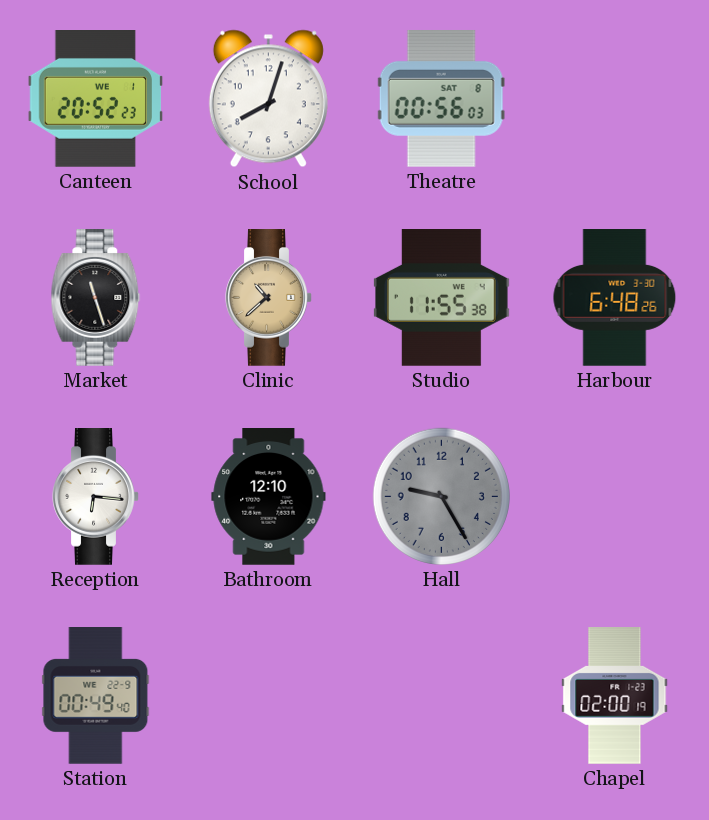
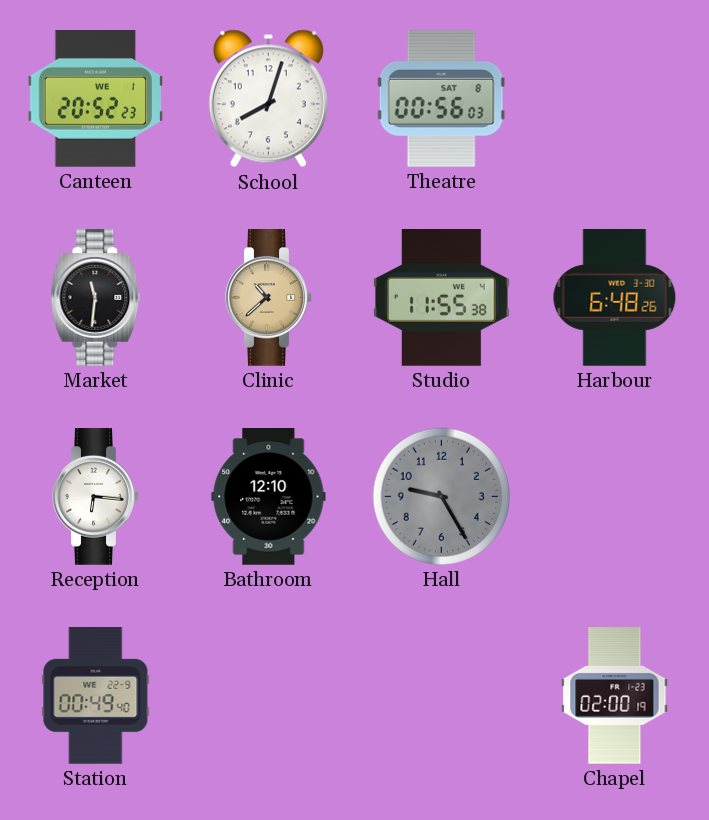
Market: 11:27 -> 11:31 (96, 298)
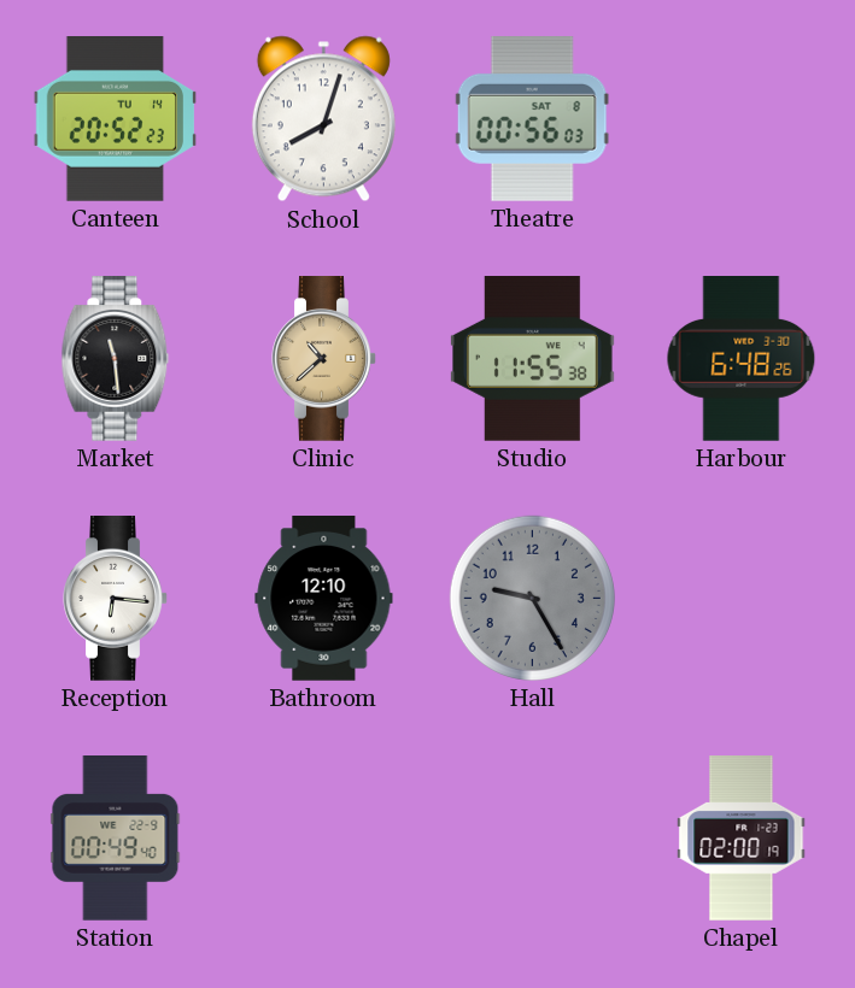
Canteen date: WE 1 -> TU 14 (115, 119)
Market: 11:31 -> 11:29 (116, 359)
